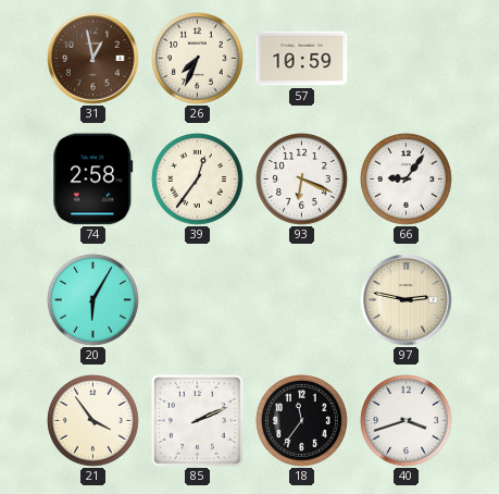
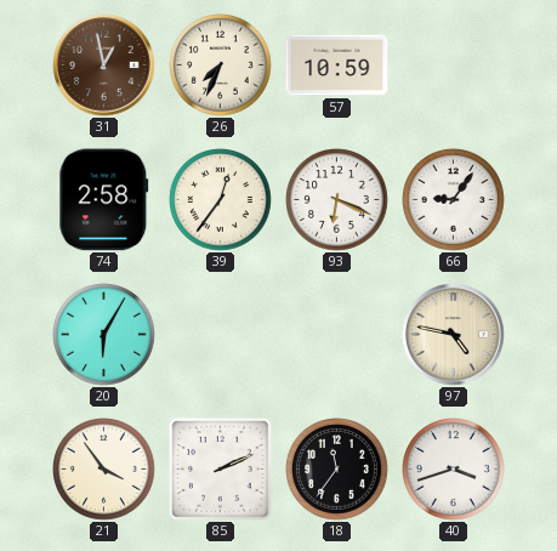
97: 2:47 -> 4:47 (454, 335)
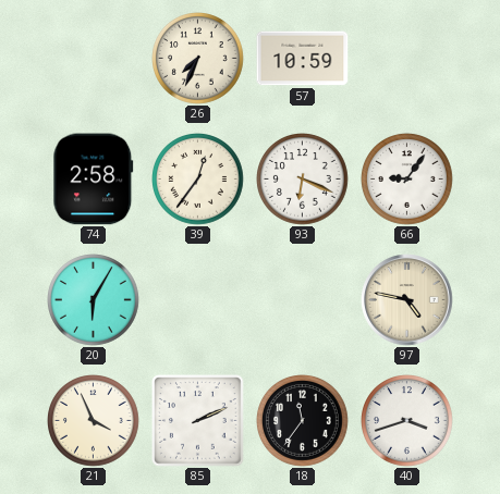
31: 12:58 -> none (104, 66)
21: 3:54 -> 3:56 (94, 421)
